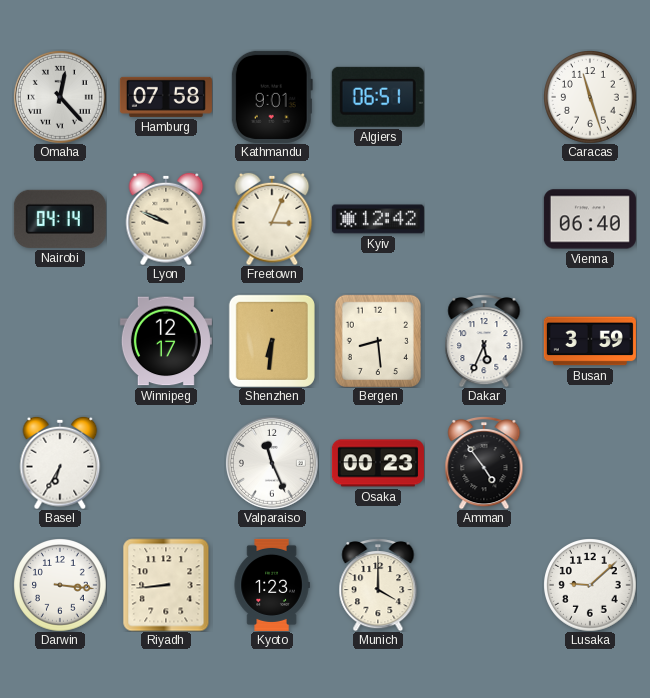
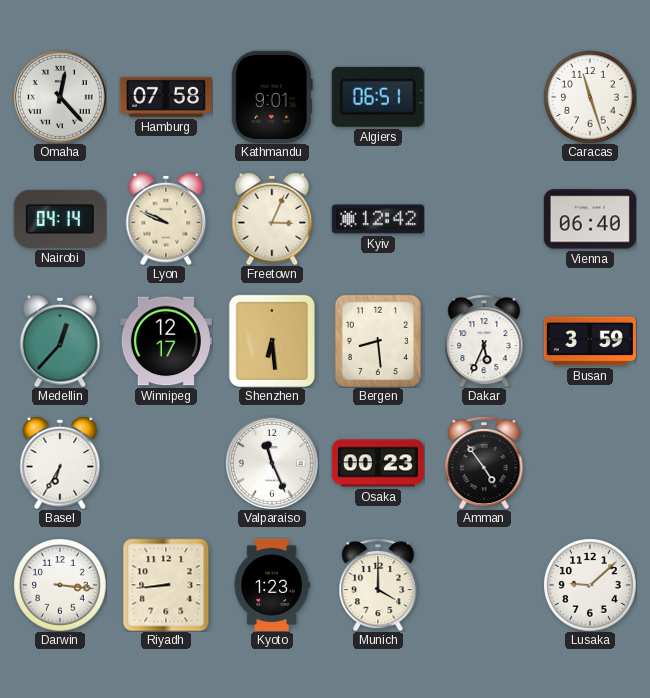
Medellin: none -> 12:37 (60, 341)
Shenzhen: 6:31 -> 6:29 (272, 341)
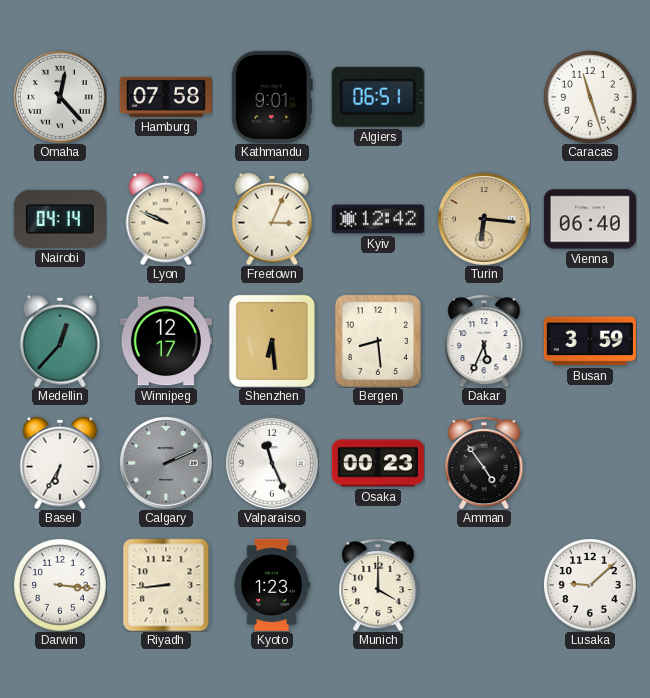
Turin: none -> 6:16 (484, 219)
Calgary: none -> 2:11 (166, 463)
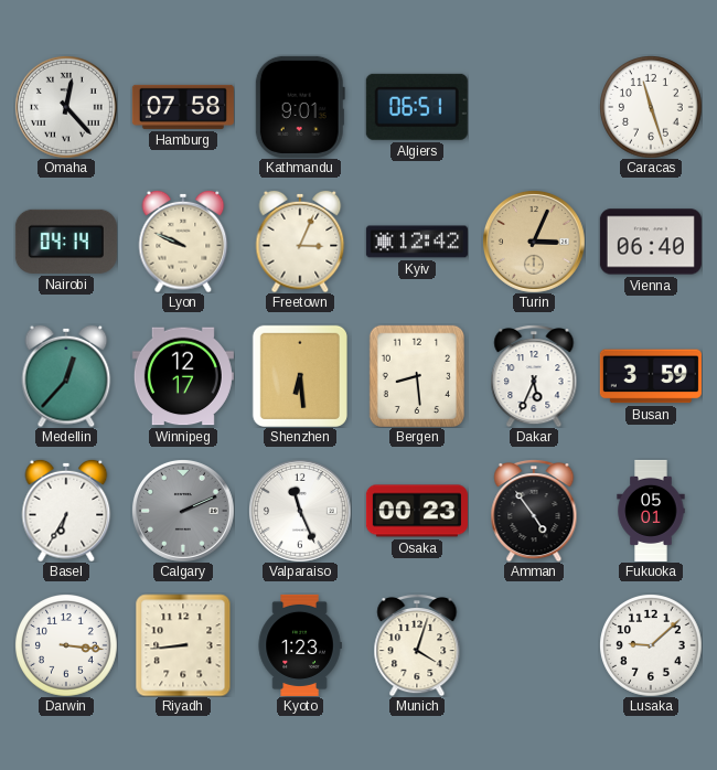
Turin: 6:16 -> 3:04 (534, 242)
Fukuoka: none -> 05:01 (651, 511)
Munich: 4:00 -> 4:03 (417, 645)
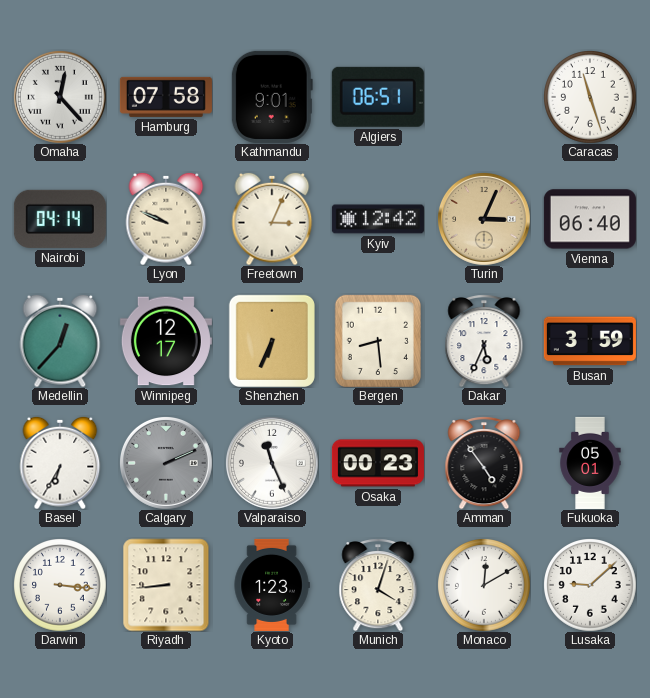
Shenzhen: 6:29 -> 6:34 (272, 341)
Monaco: none -> 12:10 (484, 585)
